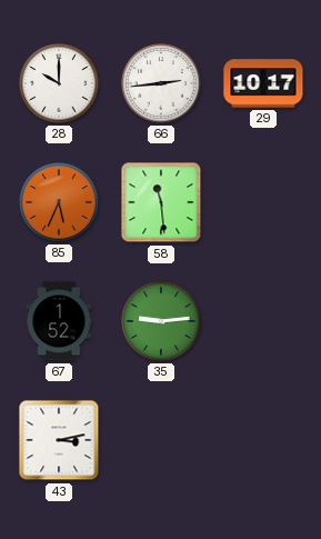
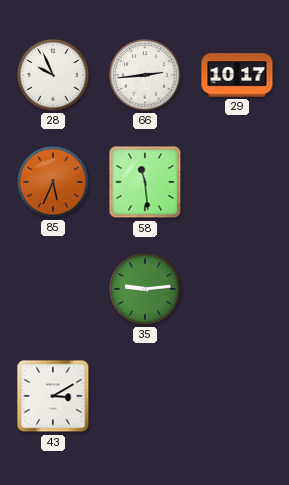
28: 10:00 -> 9:56 (53, 75)
67: 1:52 -> none (59, 321)
43: 3:13 -> 3:10 (53, 396)
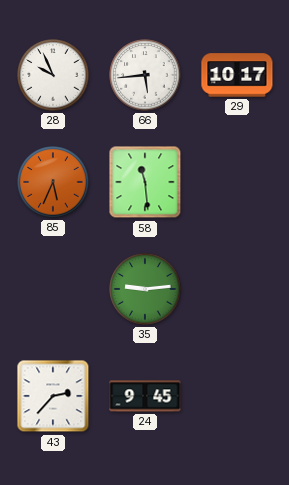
66: 2:44 -> 5:44 (145, 75)
43: 3:10 -> 2:37 (53, 396)
24: none -> 9:45 (145, 396)
